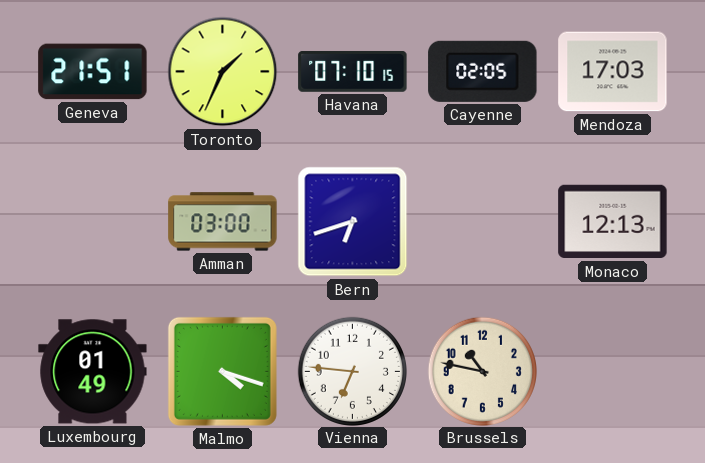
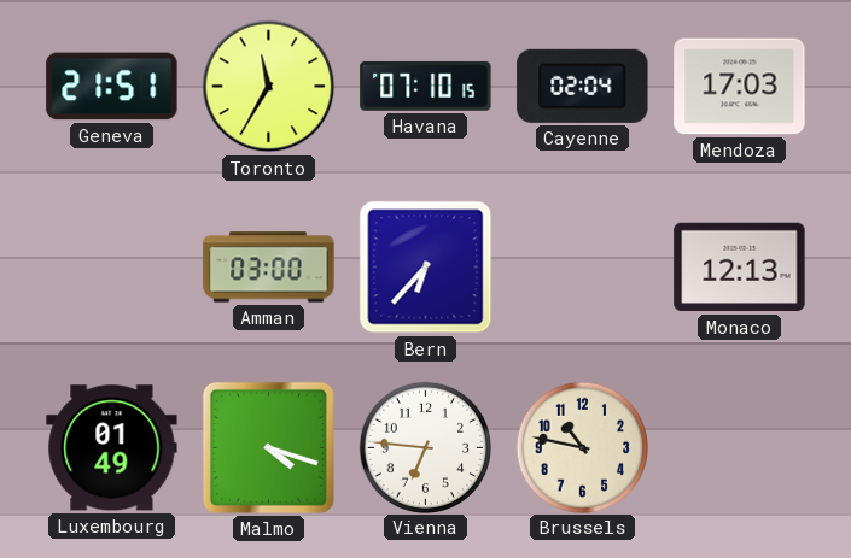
Toronto: 1:34 -> 11:35 (269, 87)
Cayenne: 02:05 -> 02:04 (583, 86)
Bern: 6:42 -> 6:37 (426, 268)
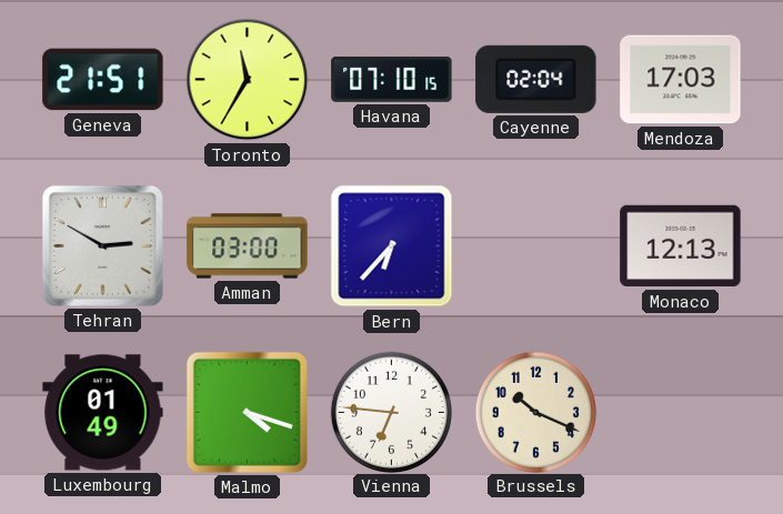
Tehran: none -> 2:50 (102, 245)
Brussels: 10:47 -> 10:19 (535, 412)
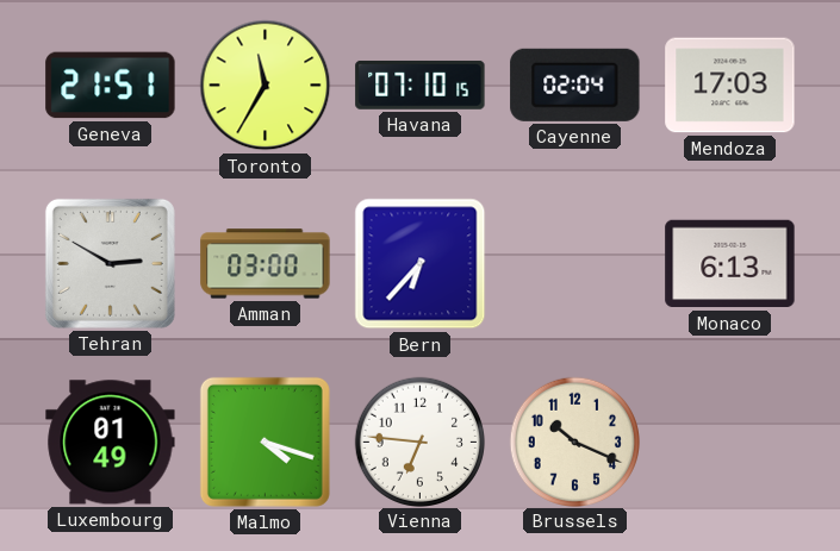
Monaco: 12:13 -> 6:13 (730, 264)
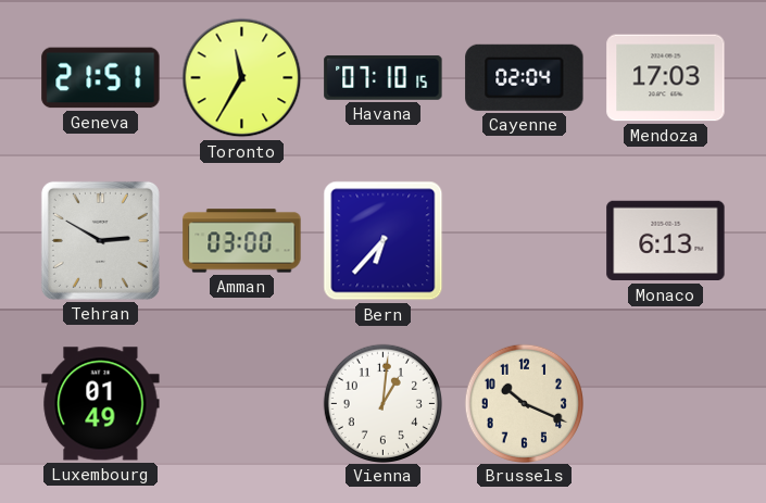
Malmo: 4:18 -> none (265, 442)
Vienna: 6:46 -> 1:01 (382, 403)
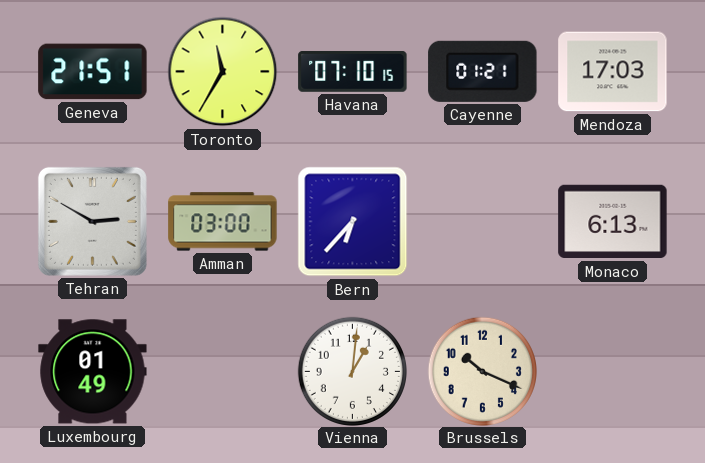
Cayenne: 02:04 -> 01:21 (483, 71)
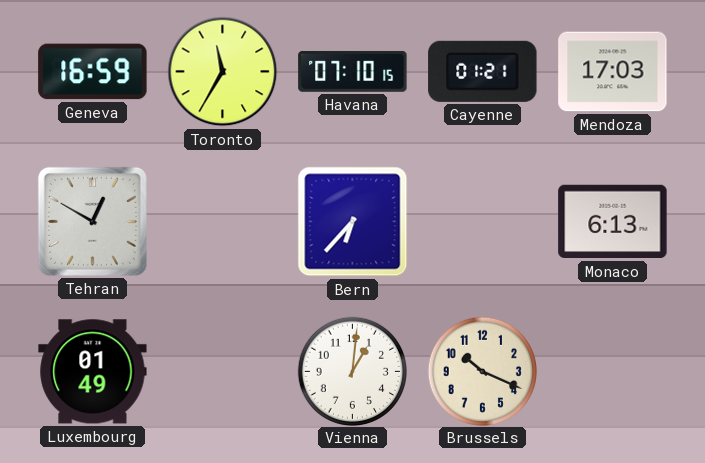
Geneva: 21:51 -> 16:59 (93, 72)
Tehran: 2:50 -> 12:50 (92, 221)
Amman: 03:00 -> none (223, 222)
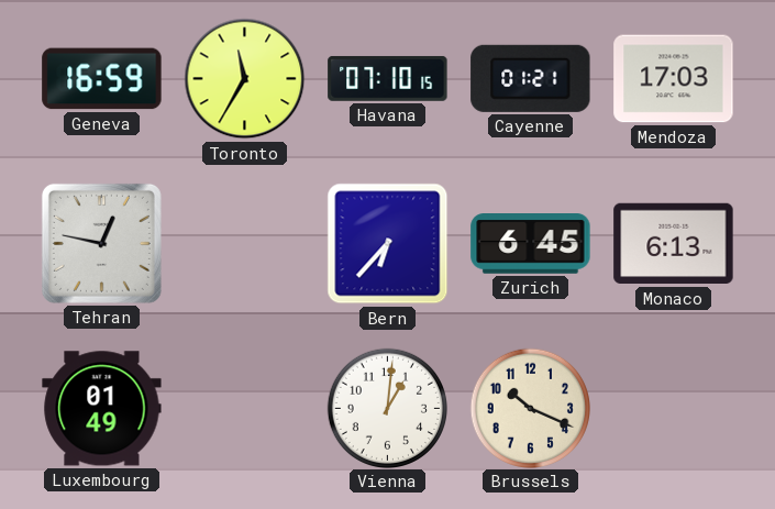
Tehran: 12:50 -> 12:47 (101, 243)
Zurich: none -> 6:45 (531, 244)
